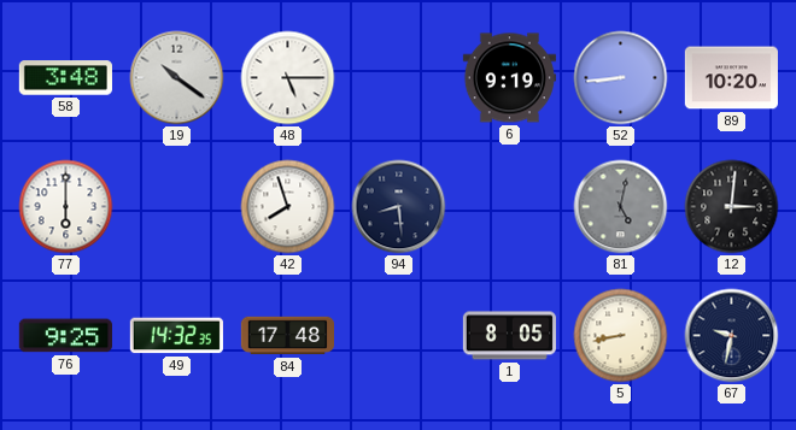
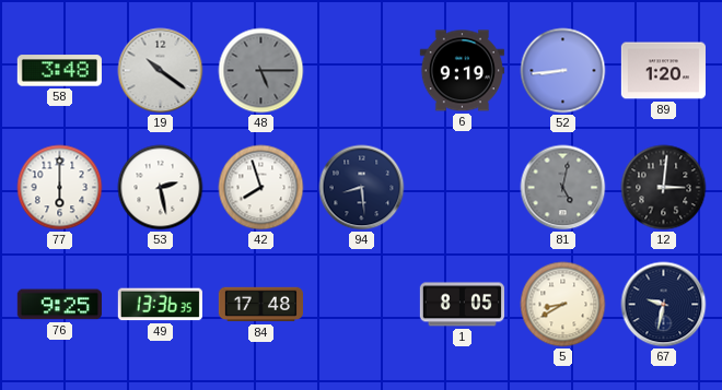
48 dial: white -> grey (261, 71)
89: 10:20 -> 1:20 (663, 71)
53: none -> 2:28 (161, 188)
49: 14:32 -> 13:36 (160, 305)
5: 8:43 -> 8:40 (563, 305)
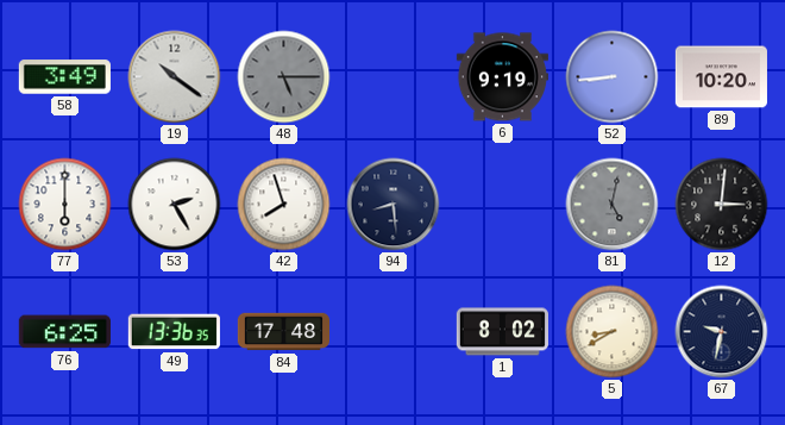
58: 3:48 -> 3:49 (64, 77)
89: 1:20 -> 10:20 (721, 77)
53: 2:28 -> 2:25 (175, 205)
76: 9:25 -> 6:25 (64, 332)
1: 8:05 -> 8:02 (502, 332)
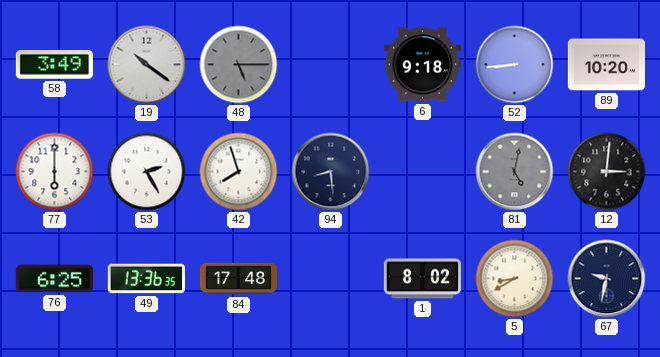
6: 9:19 -> 9:18 (422, 65)
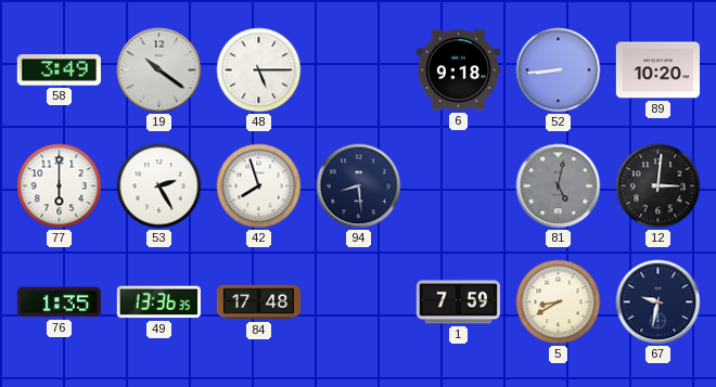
48 dial: grey -> white (259, 70)
76: 6:25 -> 1:35 (59, 302)
1: 8:02 -> 7:59 (458, 302)
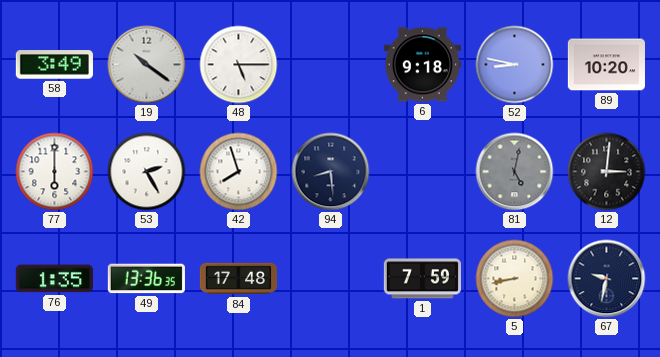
52: 8:44 -> 8:47 (515, 65)
5: 8:40 -> 8:43 (515, 279)
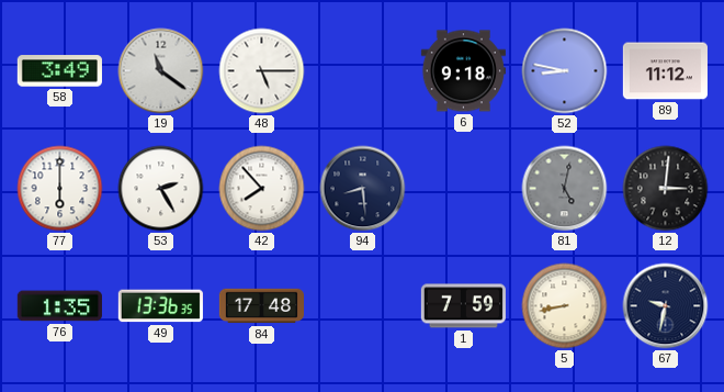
19: 10:21 -> 11:21 (161, 71)
89: 10:20 -> 11:12 (665, 71)
42: 7:57 -> 7:53 (262, 189)
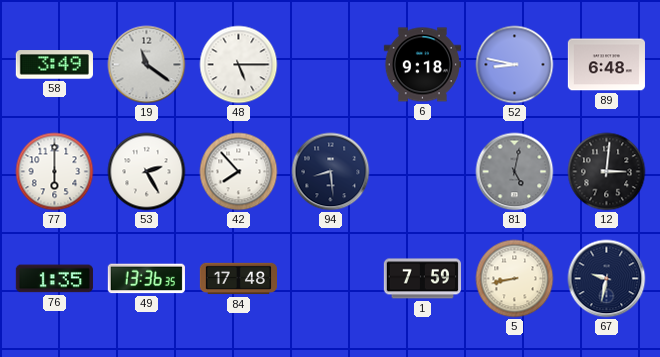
89: 11:12 -> 6:48 (606, 65)
